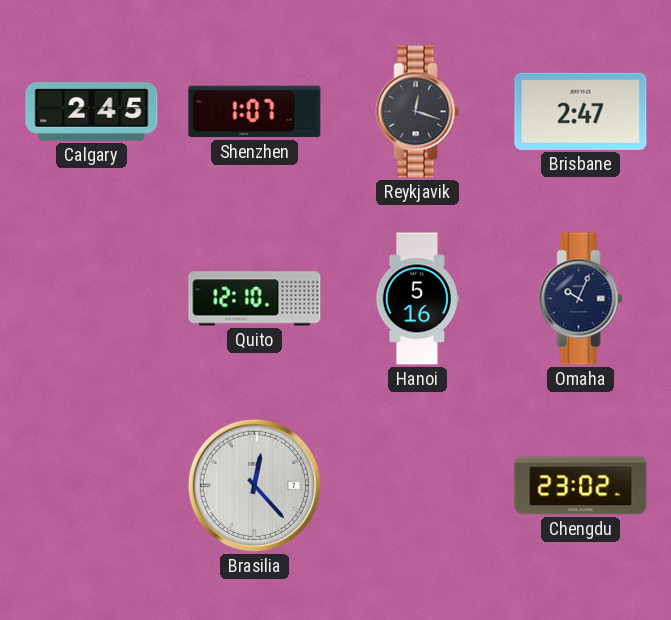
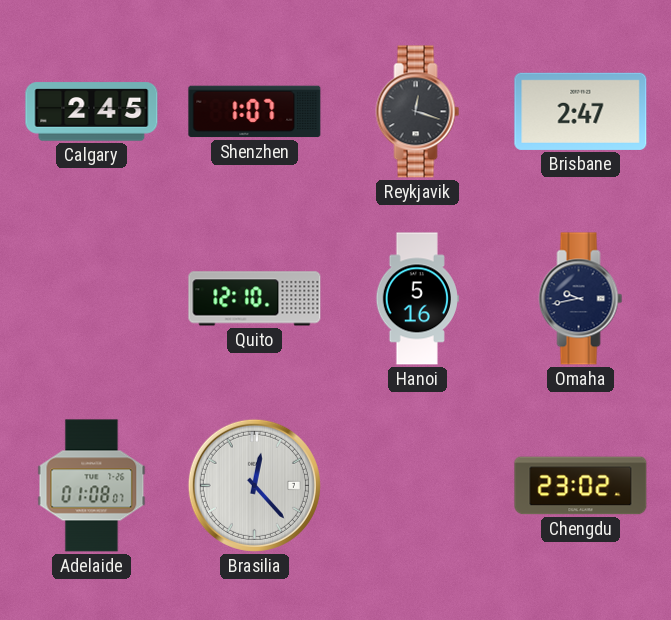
Omaha: 10:04 -> 9:43 (581, 299)
Adelaide: none -> 01:08 (92, 486)
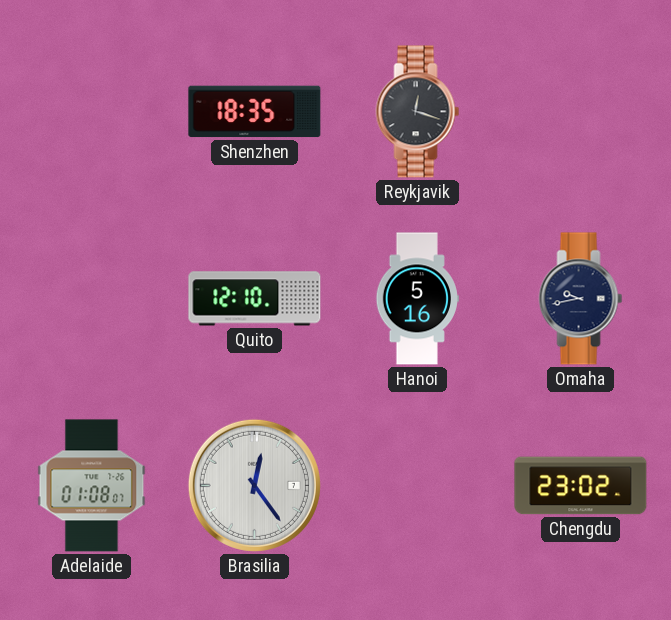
Calgary: 2:45 -> none (92, 112)
Shenzhen: 1:07 -> 18:35 (255, 112)
Brisbane: 2:47 -> none (581, 111)
Brasilia: 12:23 -> 12:24 (254, 485)
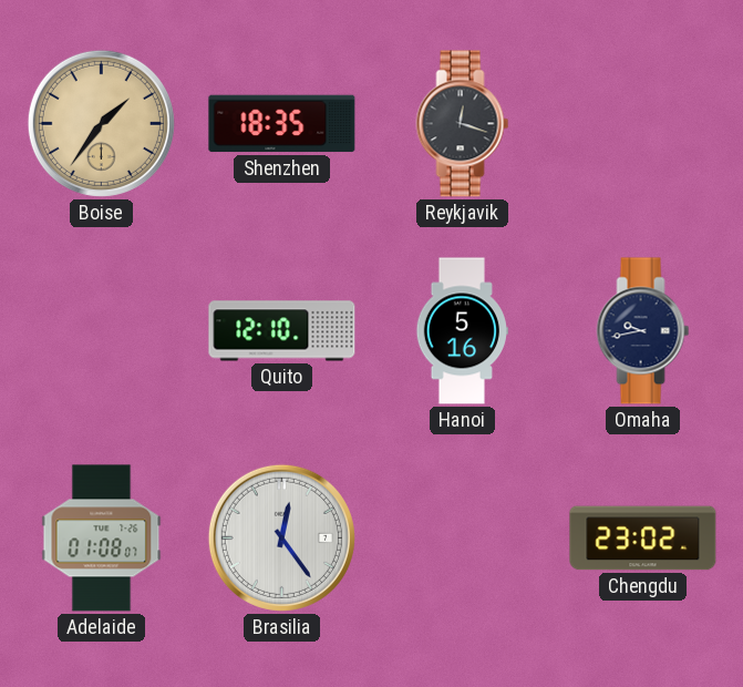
Boise: none -> 1:36 (101, 123)
